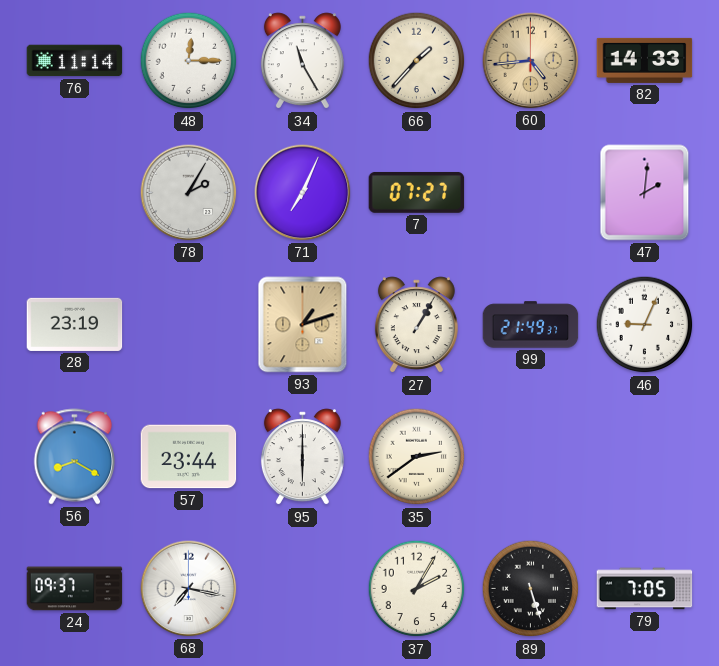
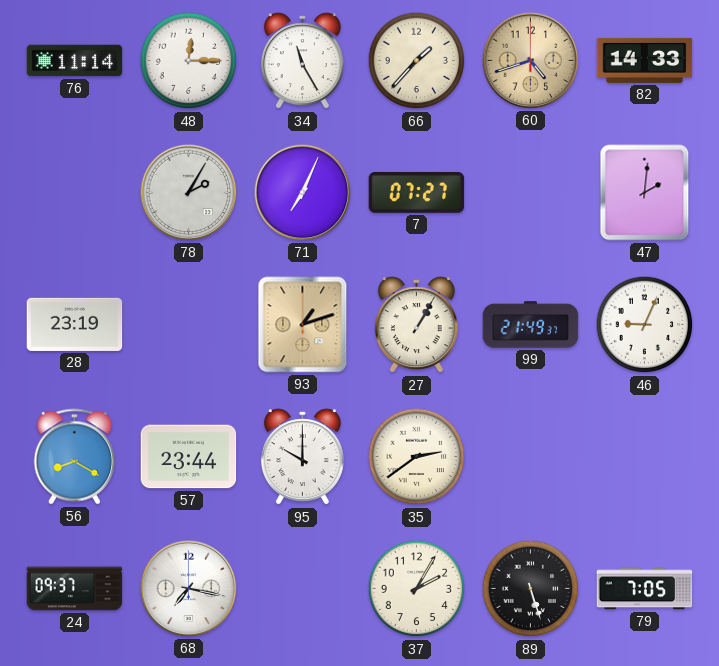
60: 4:44 -> 4:42 (531, 61)
95: 6:00 -> 10:00 (302, 457)
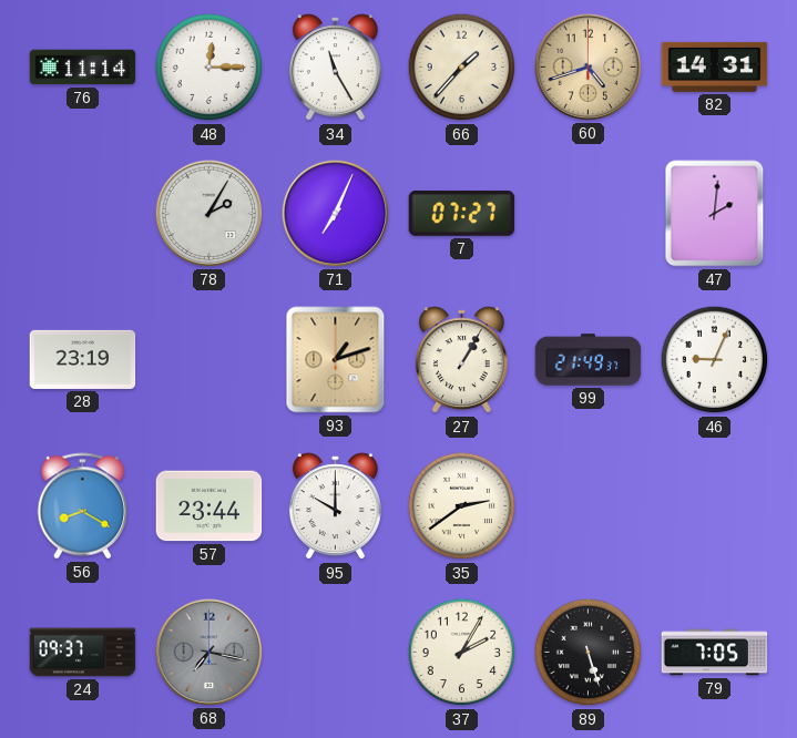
82: 14:33 -> 14:31 (715, 66)
68 dial: white -> grey (210, 653)
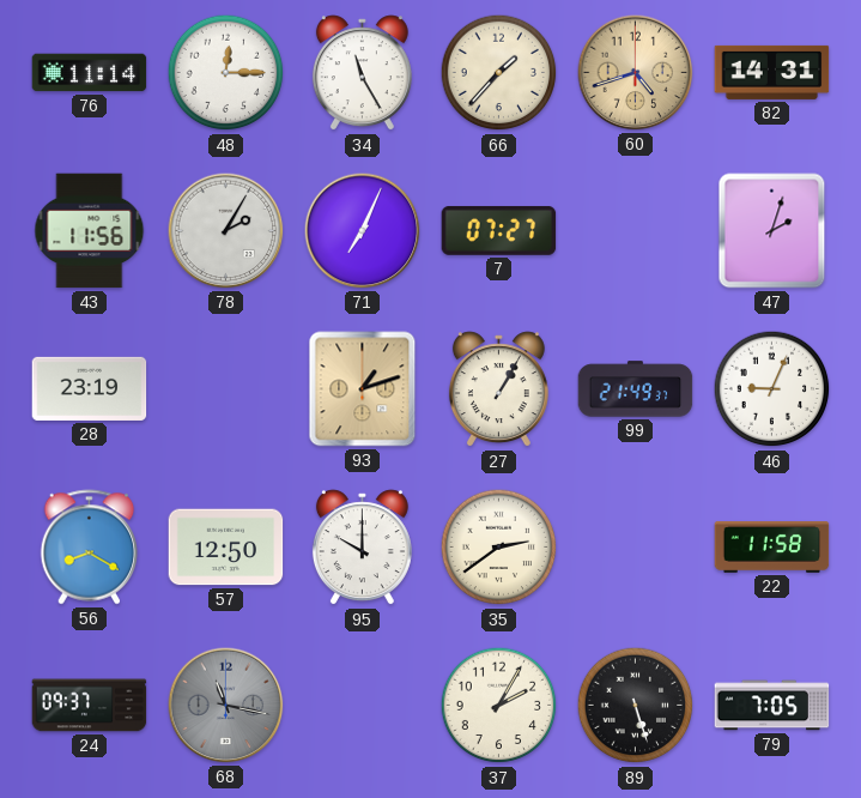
43: none -> 11:56 (90, 231)
47: 2:01 -> 2:03 (772, 231)
57: 23:44 -> 12:50 (226, 548)
22: none -> 11:58 (772, 548)
68: 7:17 -> 11:17 (226, 706)
